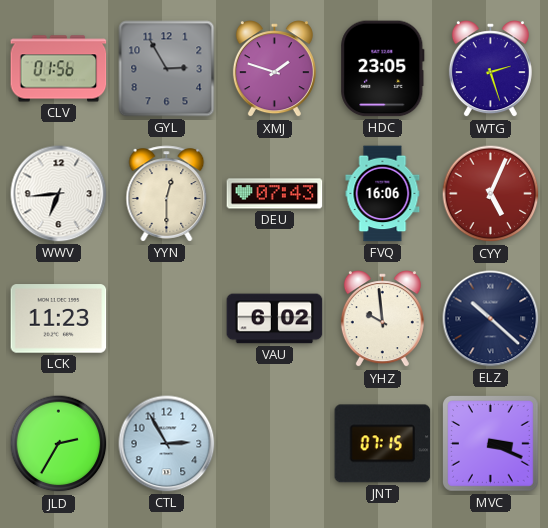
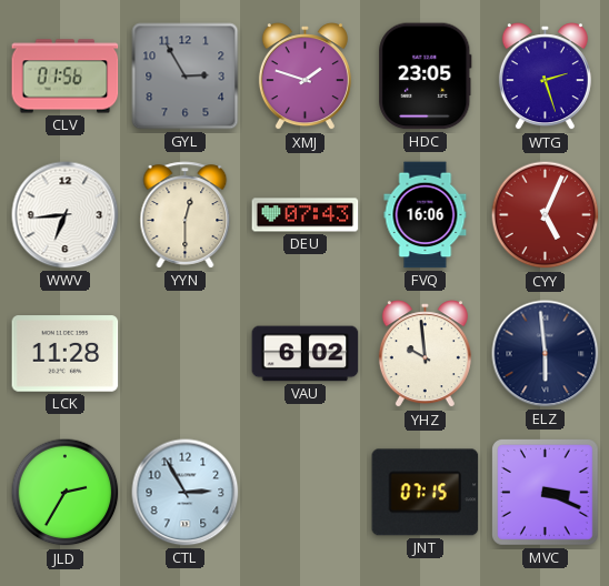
LCK: 11:23 -> 11:28 (66, 354)
ELZ: 10:22 -> 5:59 (546, 354)
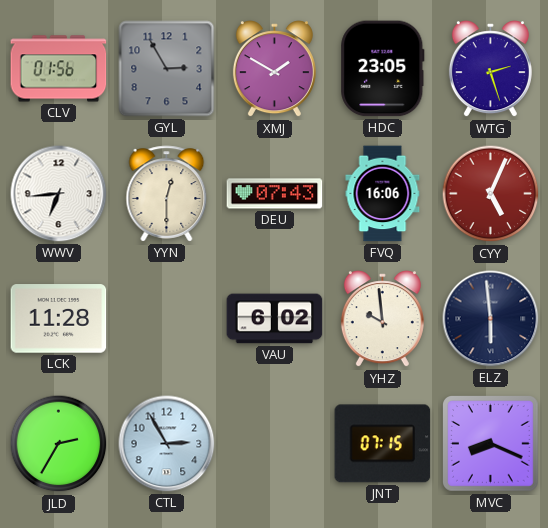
XMJ: 1:48 -> 1:50 (274, 69)
MVC: 3:19 -> 8:19 (491, 444)
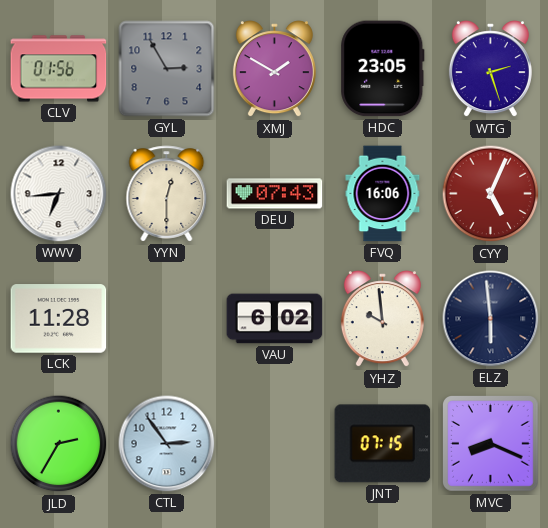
CTL: 2:55 -> 2:54 (167, 444)
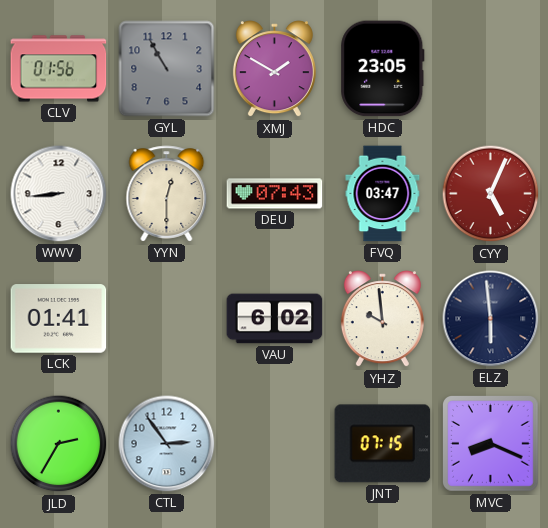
GYL: 2:55 -> 10:55 (167, 69)
WTG: 2:27 -> none (490, 69)
WWV: 6:44 -> 8:44 (59, 194)
FVQ: 16:06 -> 03:47 (383, 194)
LCK: 11:28 -> 01:41 (59, 319)
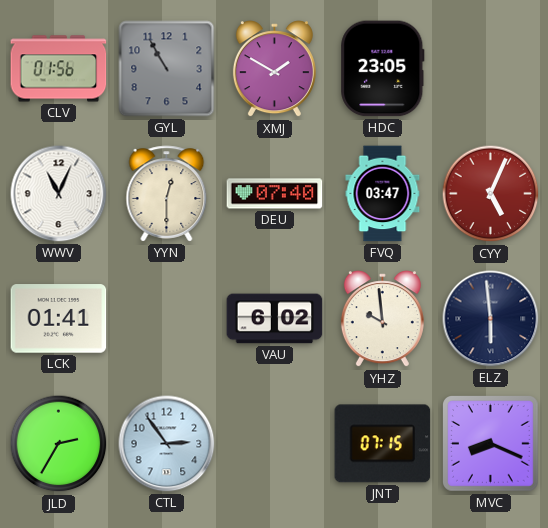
WWV: 8:44 -> 11:04 (59, 194)
DEU: 07:43 -> 07:40 (275, 194)
